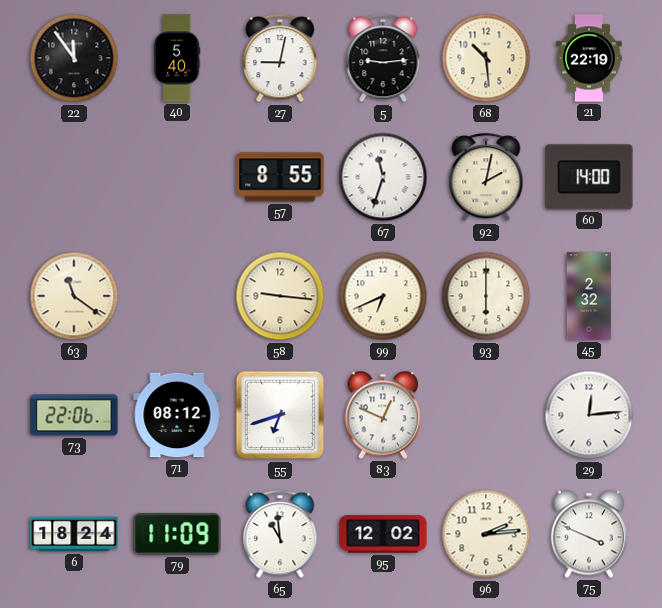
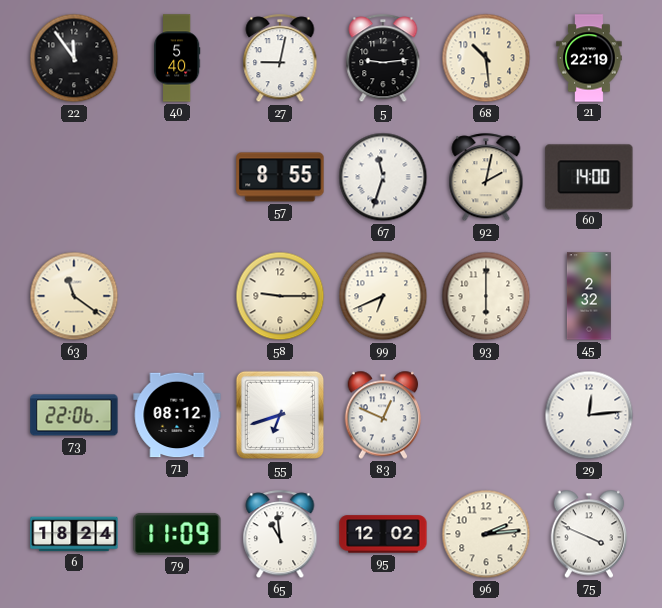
58: 9:16 -> 9:15 (280, 296)
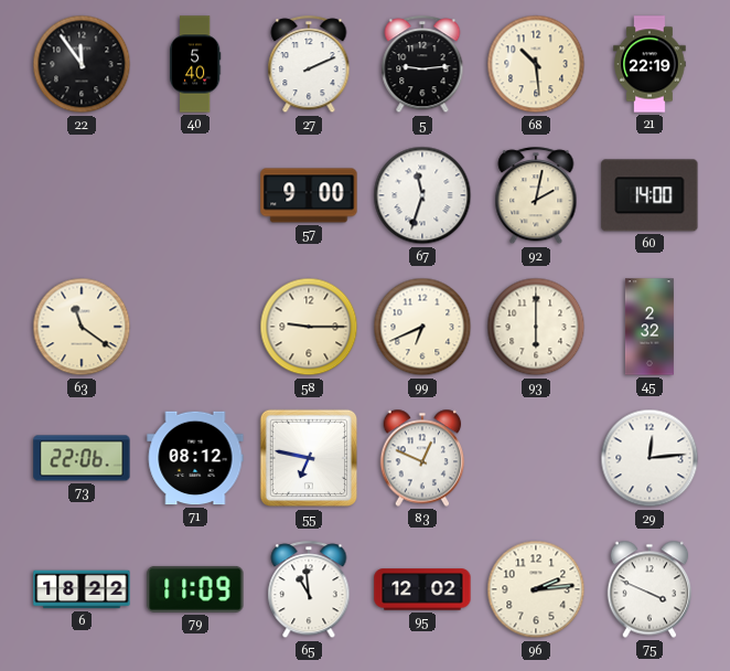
27: 9:02 -> 2:11 (309, 65)
57: 8:55 -> 9:00 (309, 195)
55: 6:42 -> 6:47 (309, 458)
6: 18:24 -> 18:22 (82, 589)
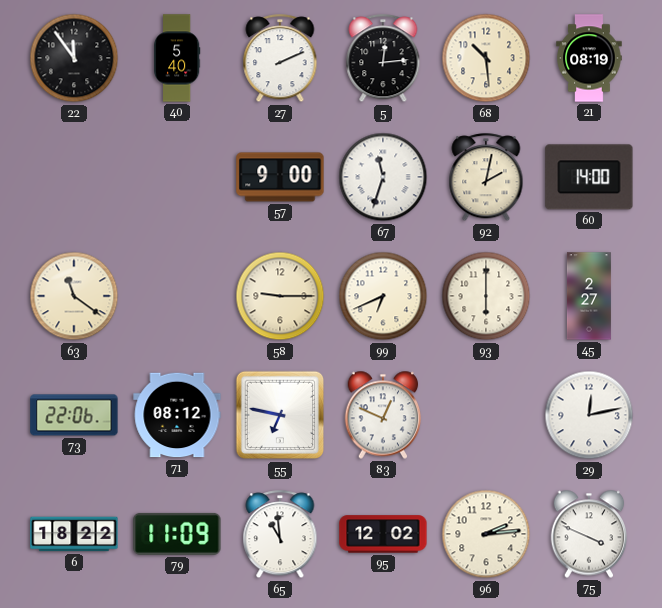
5: 9:14 -> 12:14 (383, 59)
21: 22:19 -> 08:19 (589, 58)
45: 2:32 -> 2:27 (589, 296)
29: 12:14 -> 12:13 (589, 415)
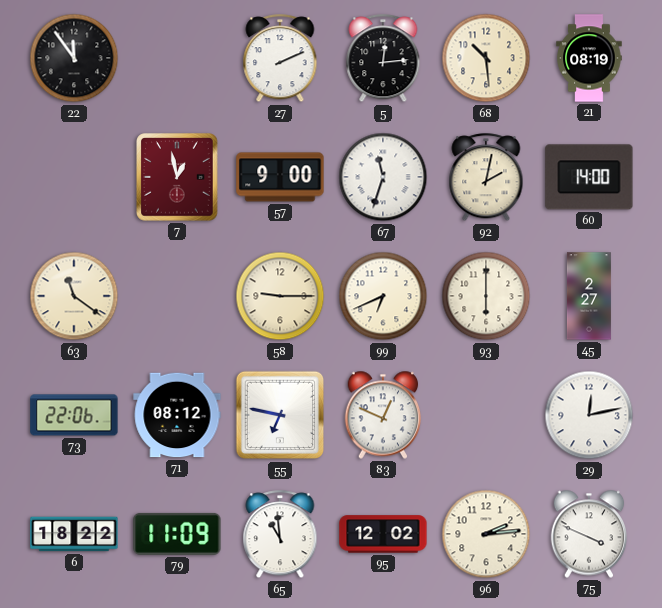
40: 5:40 -> none (177, 58)
7: none -> 12:58 (178, 177)
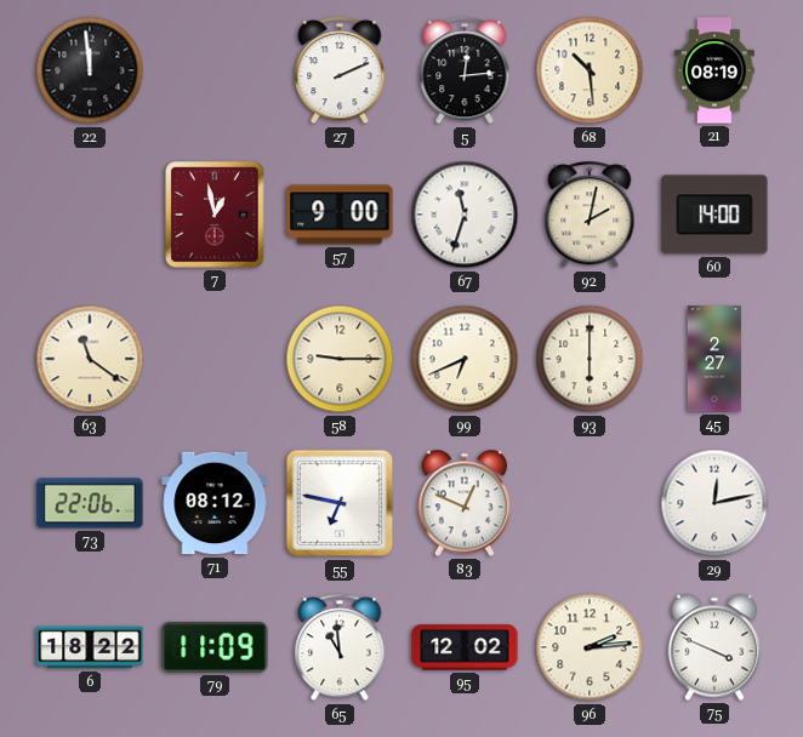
22: 11:54 -> 11:59 (90, 70)
